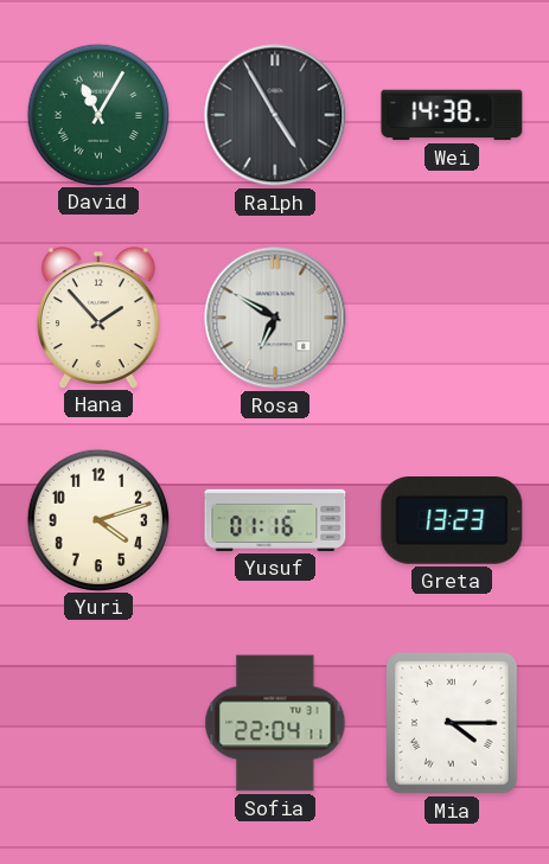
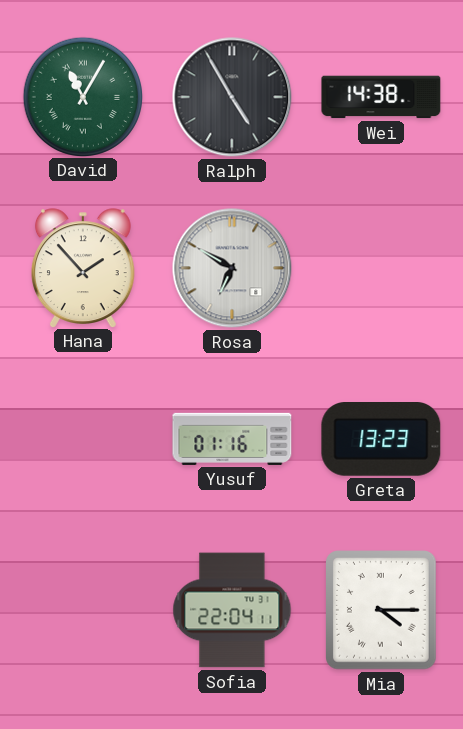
Yuri: 4:12 -> none (97, 519)
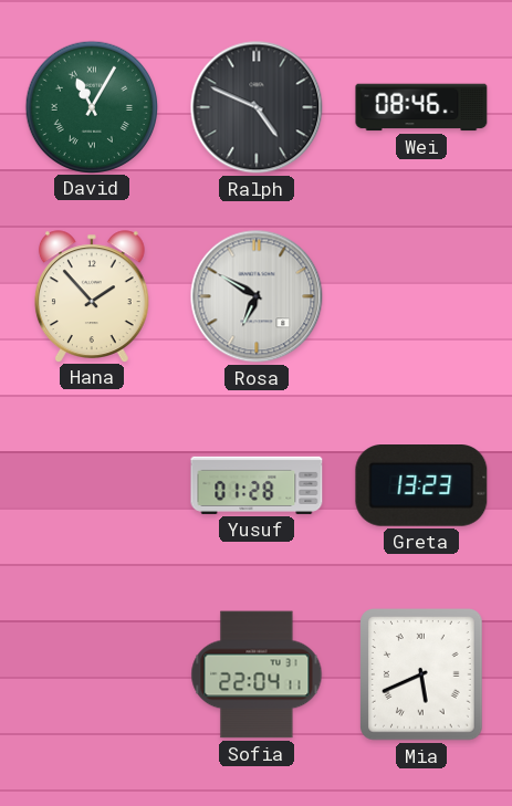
Ralph: 4:55 -> 4:49 (257, 107)
Wei: 14:38 -> 08:46 (421, 107)
Yusuf: 01:16 -> 01:28 (257, 485)
Mia: 4:15 -> 5:41 (422, 674)
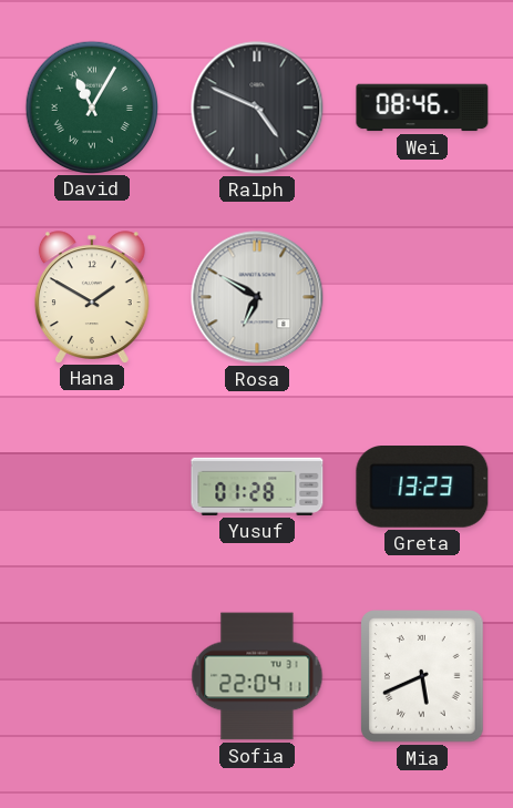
Hana: 1:53 -> 1:50 (92, 297)
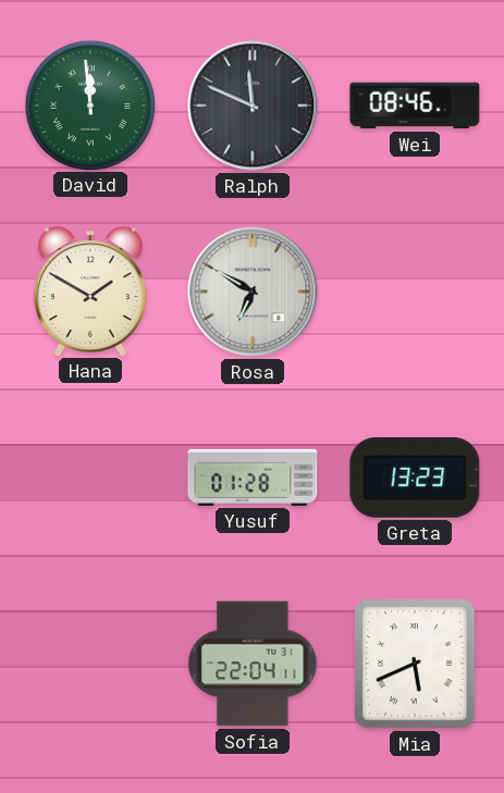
David: 11:05 -> 11:59 (89, 104)
Ralph: 4:49 -> 11:49 (253, 106)
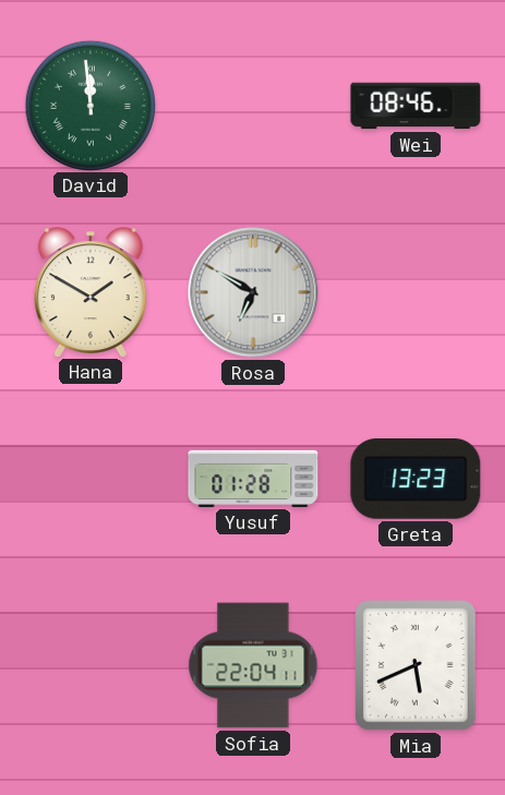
Ralph: 11:49 -> none (253, 106)
